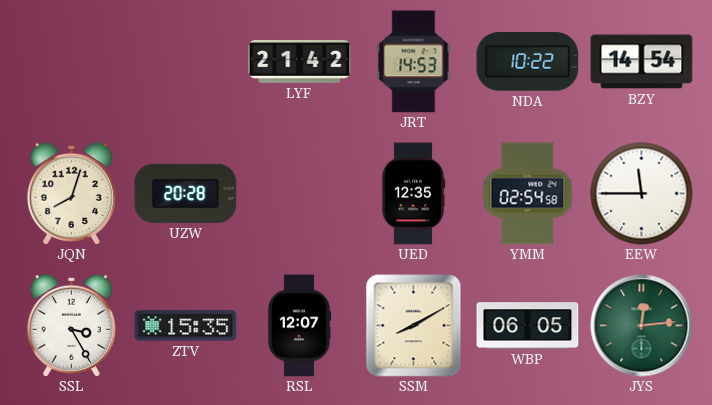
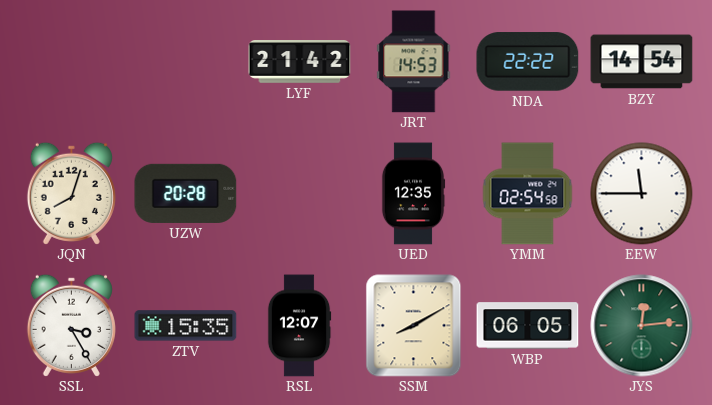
NDA: 10:22 -> 22:22 (528, 62)
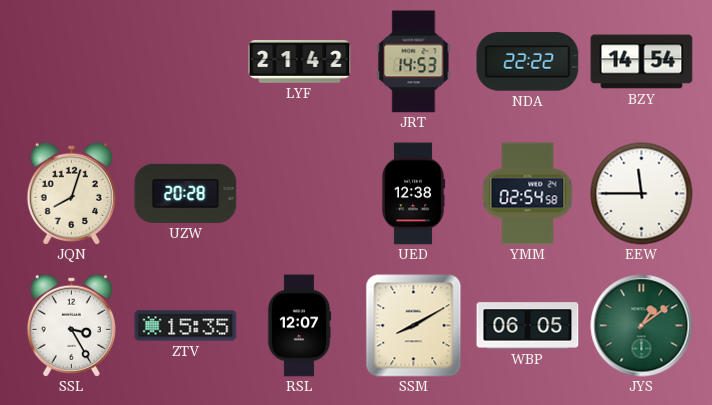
UED: 12:35 -> 12:38 (413, 194)
JYS: 12:14 -> 1:09 (642, 326)
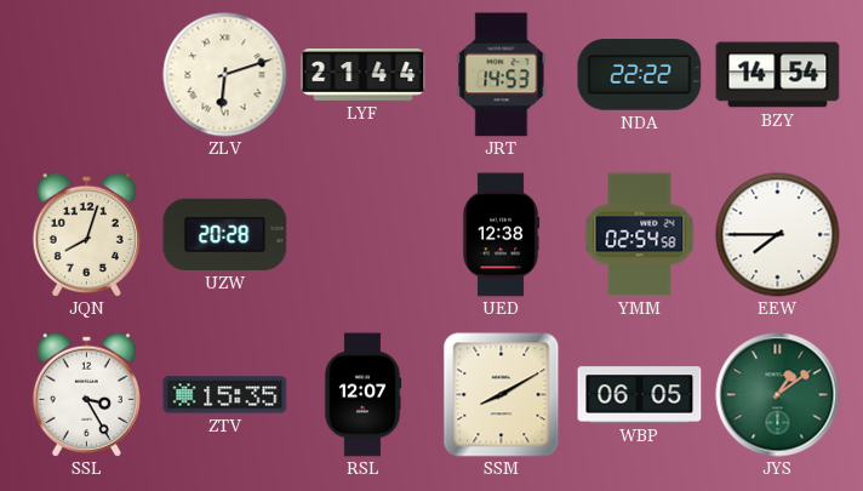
ZLV: none -> 6:12 (225, 75)
LYF: 21:42 -> 21:44 (364, 75)
EEW: 11:45 -> 7:45 (778, 235)
